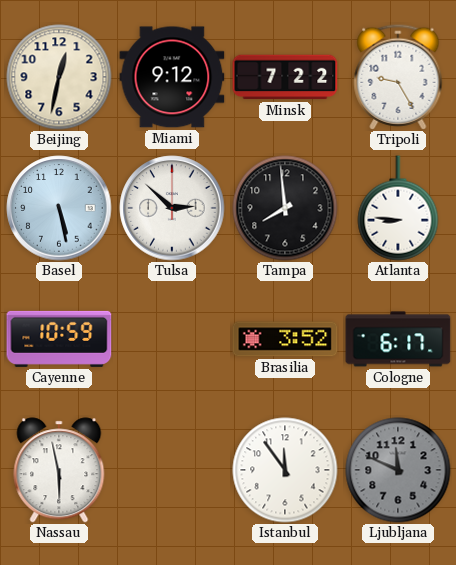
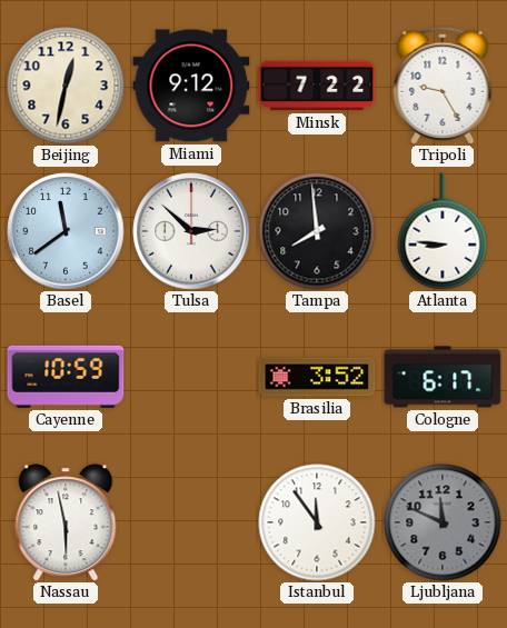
Basel: 5:28 -> 11:39 (66, 231)
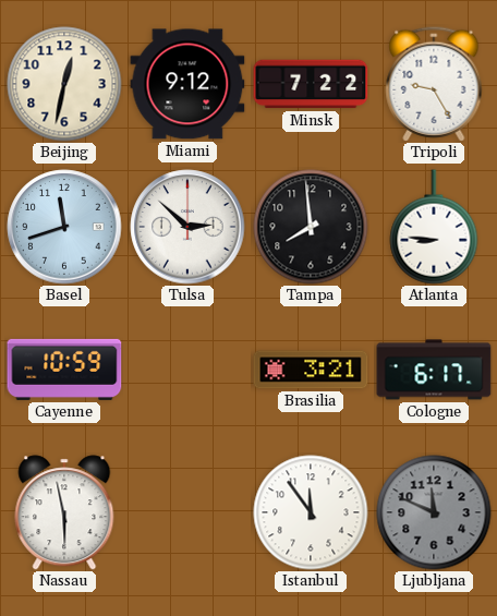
Basel: 11:39 -> 11:42 (64, 227)
Brasilia: 3:52 -> 3:21 (311, 370)
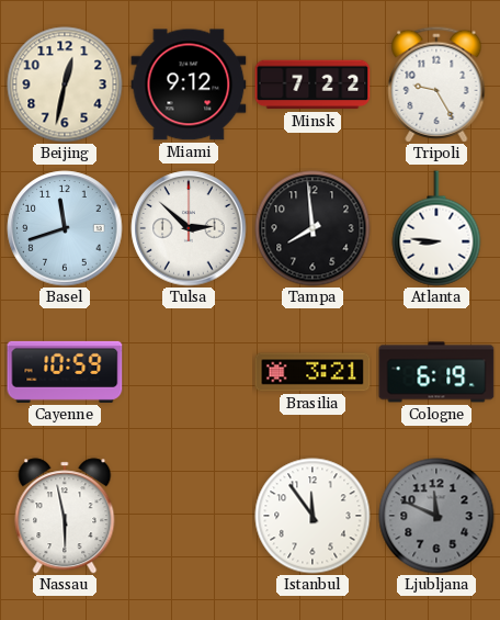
Cologne: 6:17 -> 6:19 (436, 372)
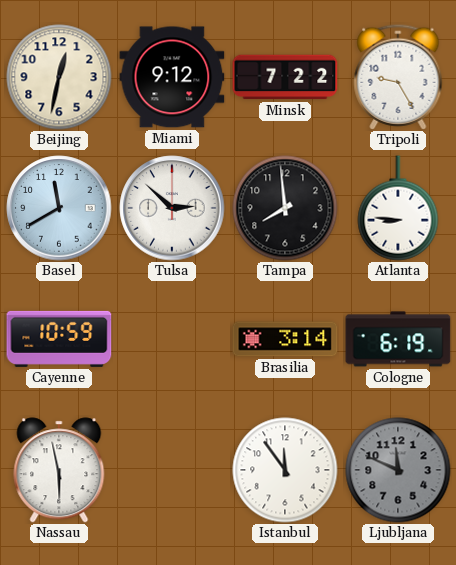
Basel: 11:42 -> 11:40 (59, 208)
Brasilia: 3:21 -> 3:14 (285, 339)
